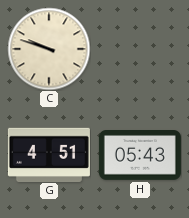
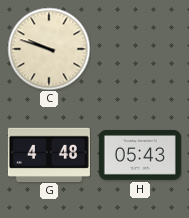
G: 4:51 -> 4:48 (49, 154)
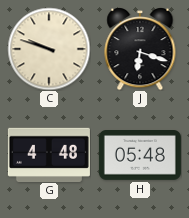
J: none -> 6:18 (140, 49)
H: 05:43 -> 05:48 (140, 156)
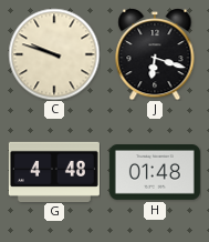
H: 05:48 -> 01:48 (155, 173)
